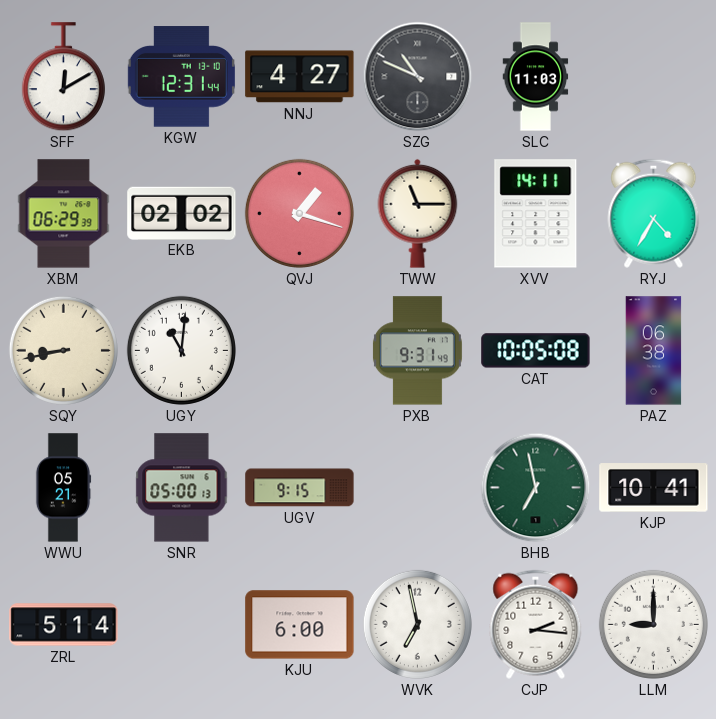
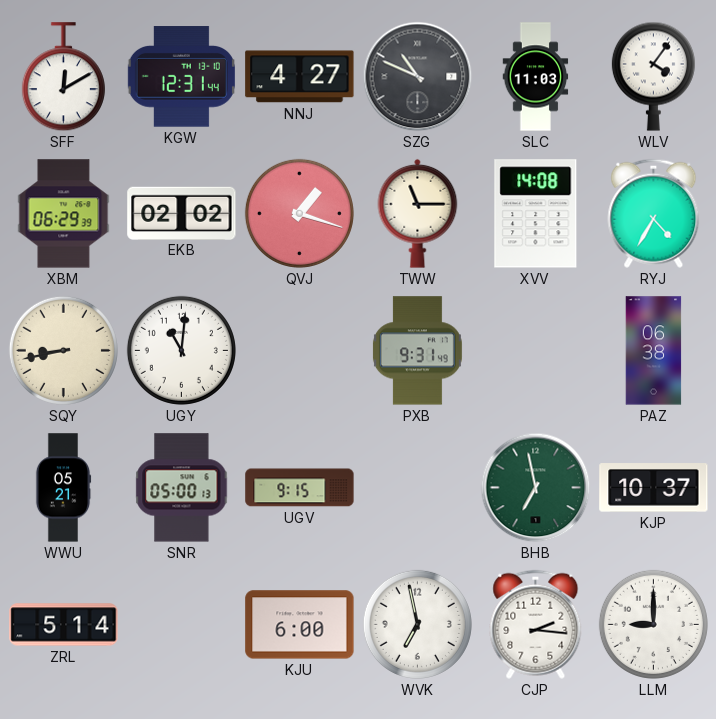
WLV: none -> 4:06 (653, 76)
XVV: 14:11 -> 14:08 (536, 214)
CAT: 10:05 -> none (536, 351)
KJP: 10:41 -> 10:37 (654, 488)
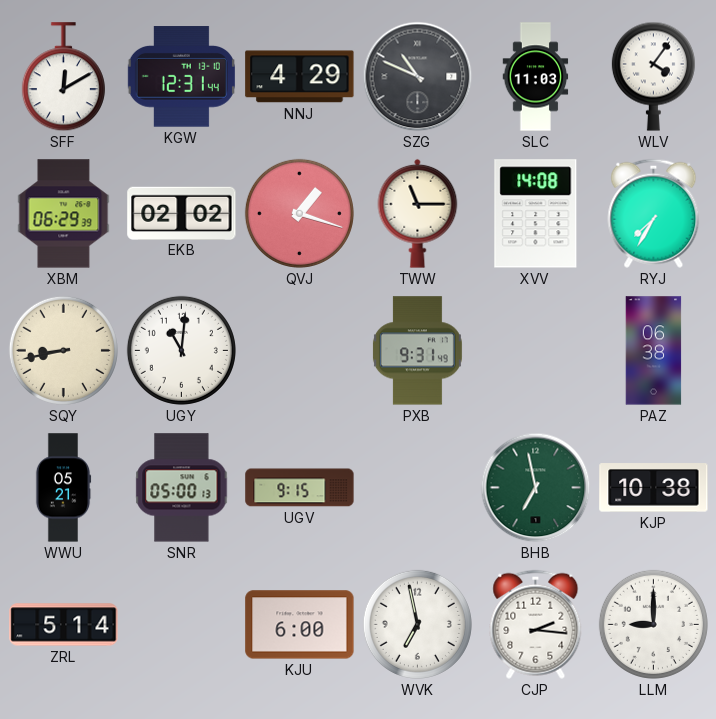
NNJ: 4:27 -> 4:29 (300, 77)
RYJ: 4:35 -> 7:35 (654, 213)
KJP: 10:37 -> 10:38 (654, 488)
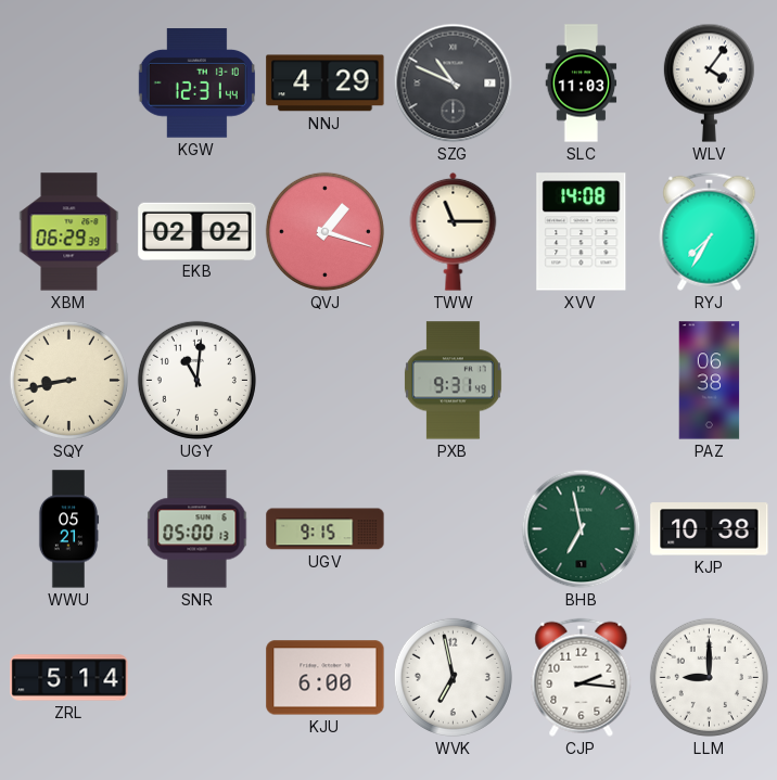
SFF: 12:10 -> none (63, 77)
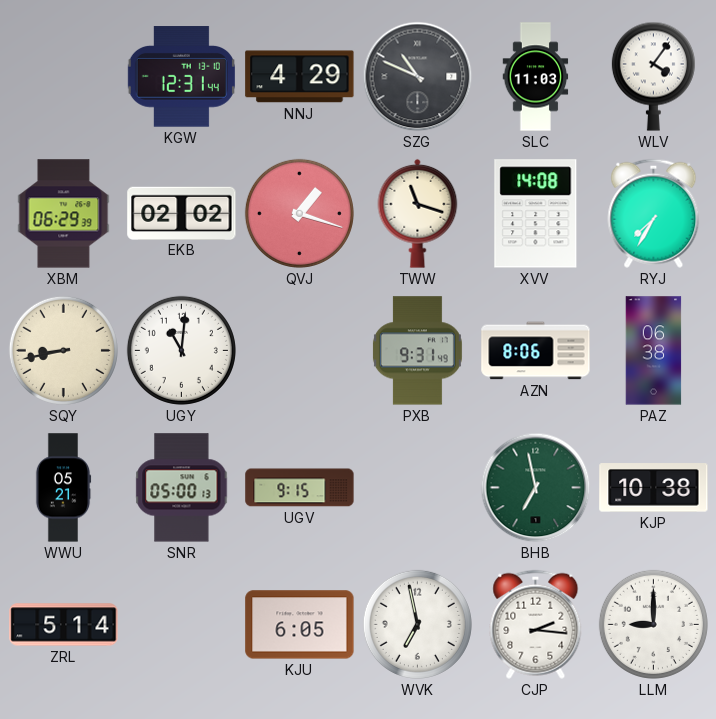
TWW: 11:15 -> 11:18 (418, 213)
AZN: none -> 8:06 (536, 351)
KJU: 6:00 -> 6:05 (300, 625)
